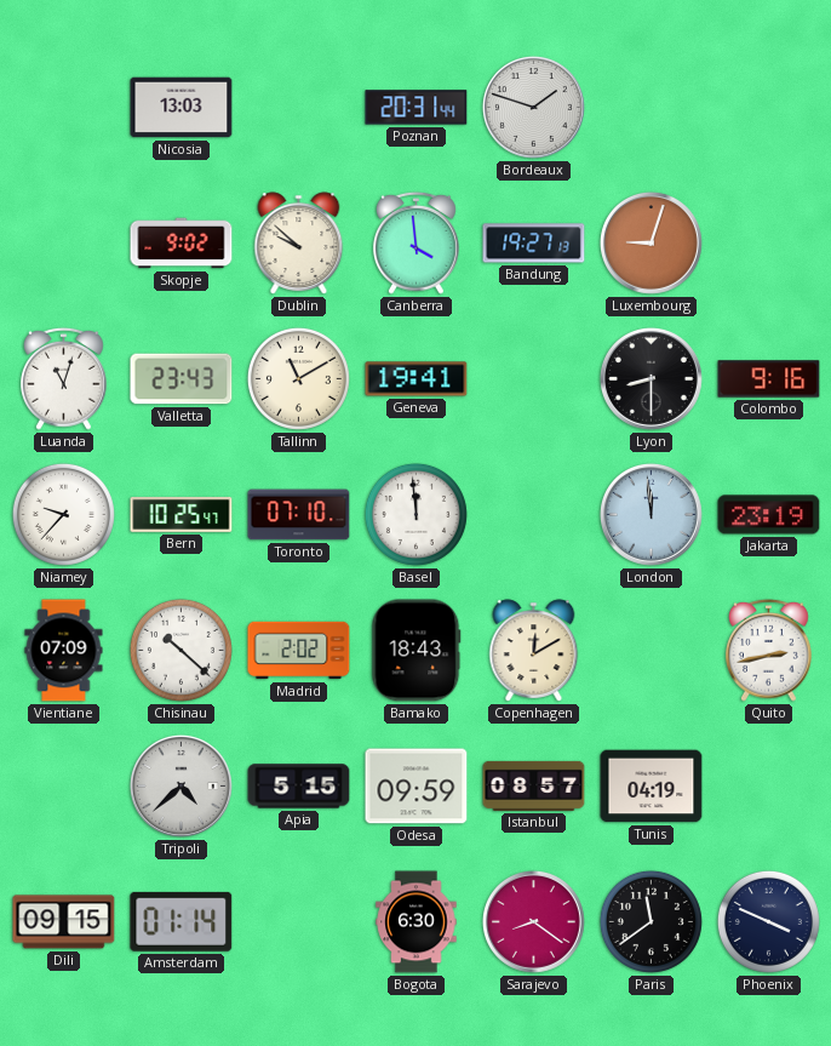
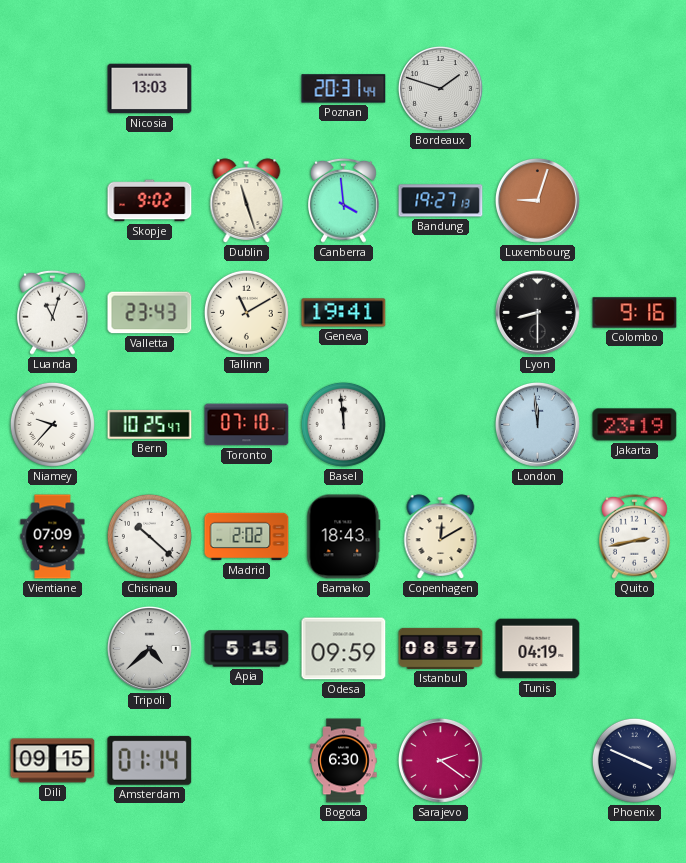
Dublin: 9:52 -> 11:27 (247, 201)
Sarajevo: 8:21 -> 2:21 (440, 760)
Paris: 11:39 -> none (651, 921)
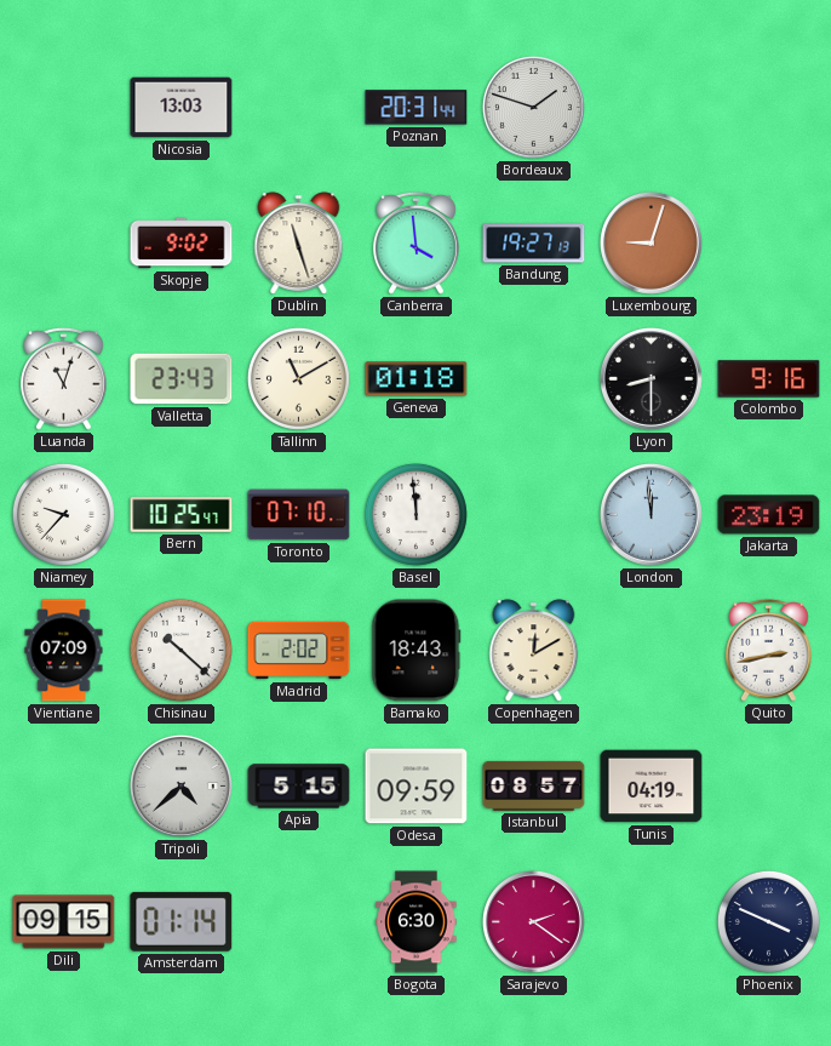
Geneva: 19:41 -> 01:18 (417, 379)
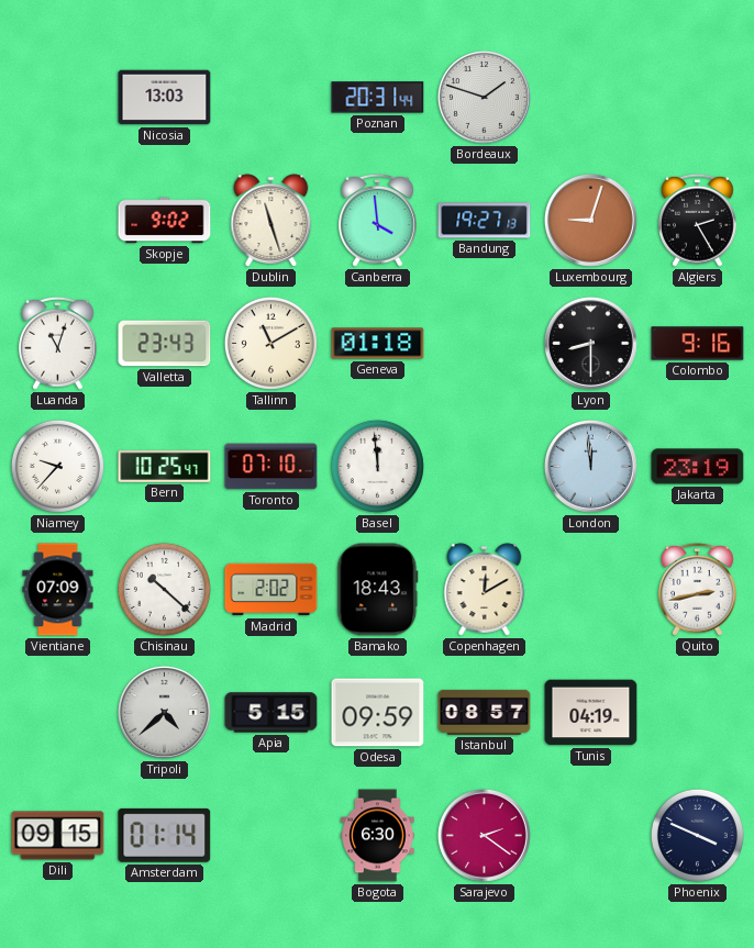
Algiers: none -> 2:25 (698, 220)
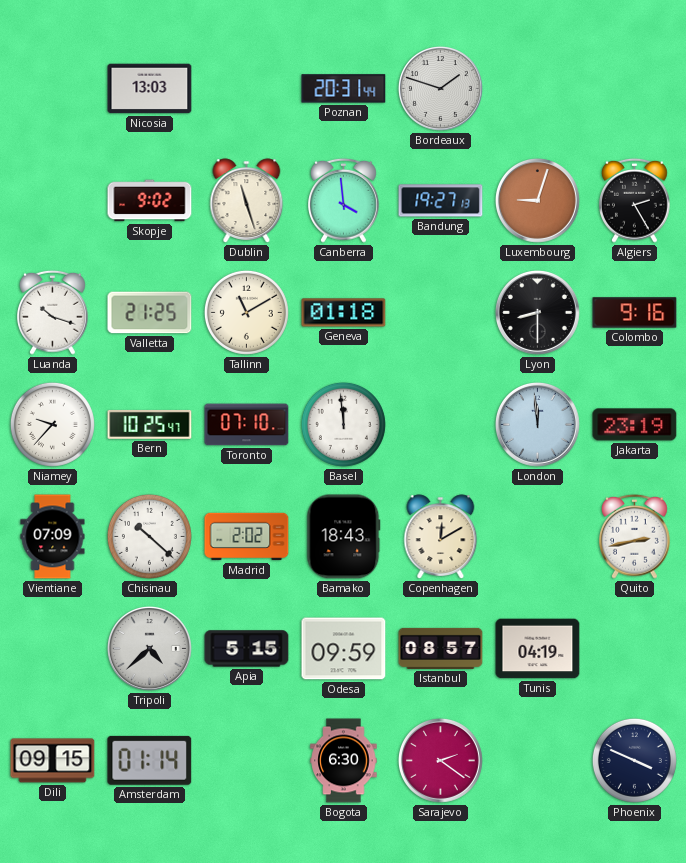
Luanda: 11:03 -> 10:18 (53, 312)
Valletta: 23:43 -> 21:25 (150, 313)
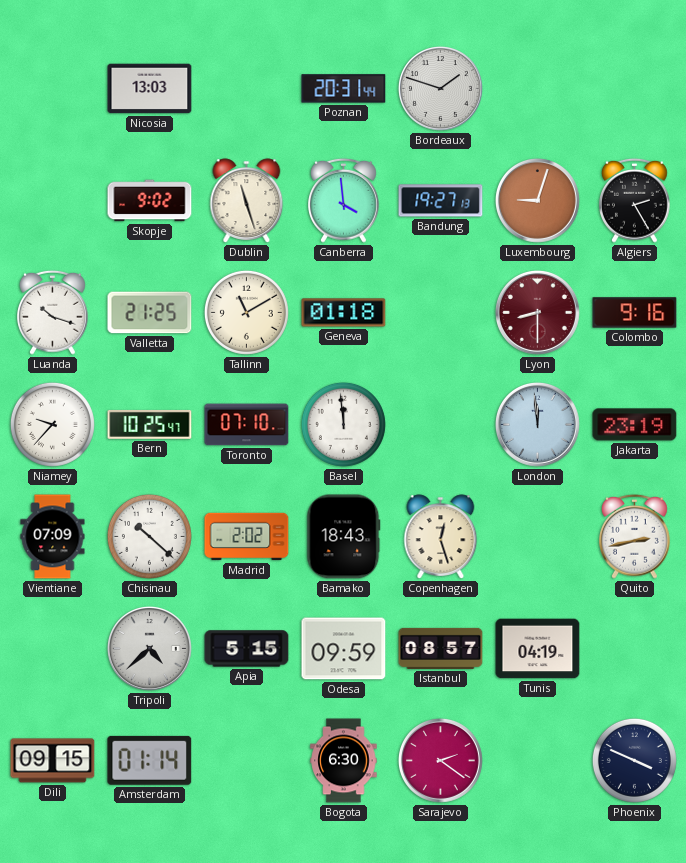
Lyon dial: black -> burgundy (537, 312)
Copenhagen: 12:10 -> 12:27 (441, 537)
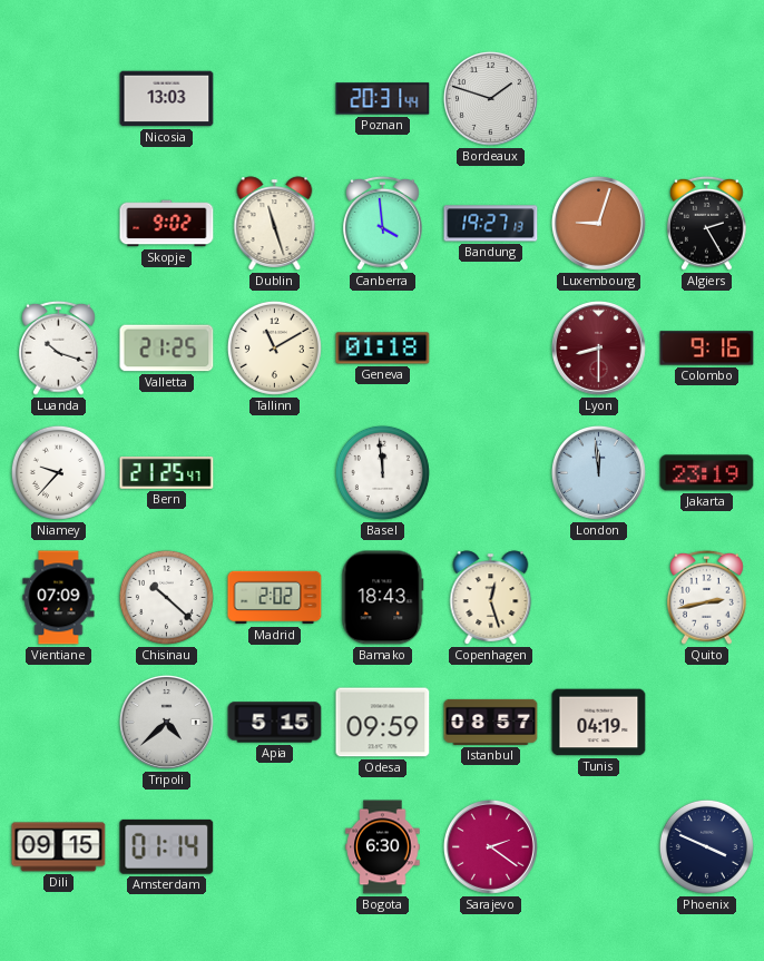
Bern: 10:25 -> 21:25 (167, 472)
Toronto: 07:10 -> none (247, 425)
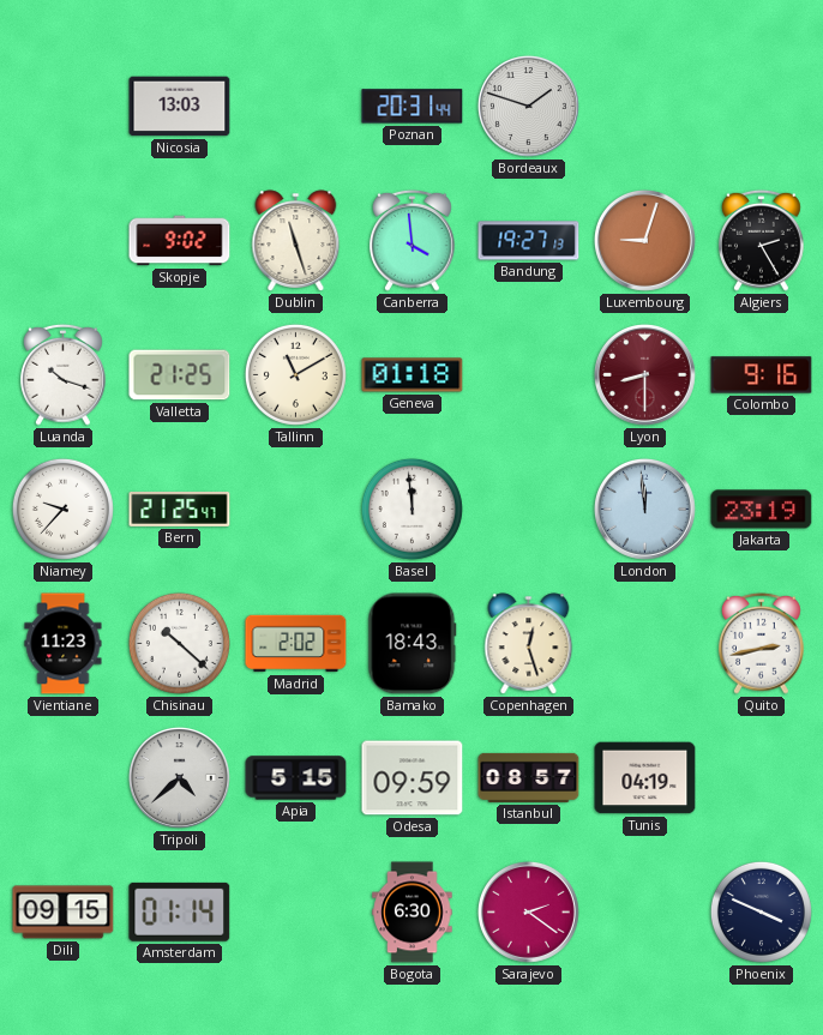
Vientiane: 07:09 -> 11:23 (64, 644)
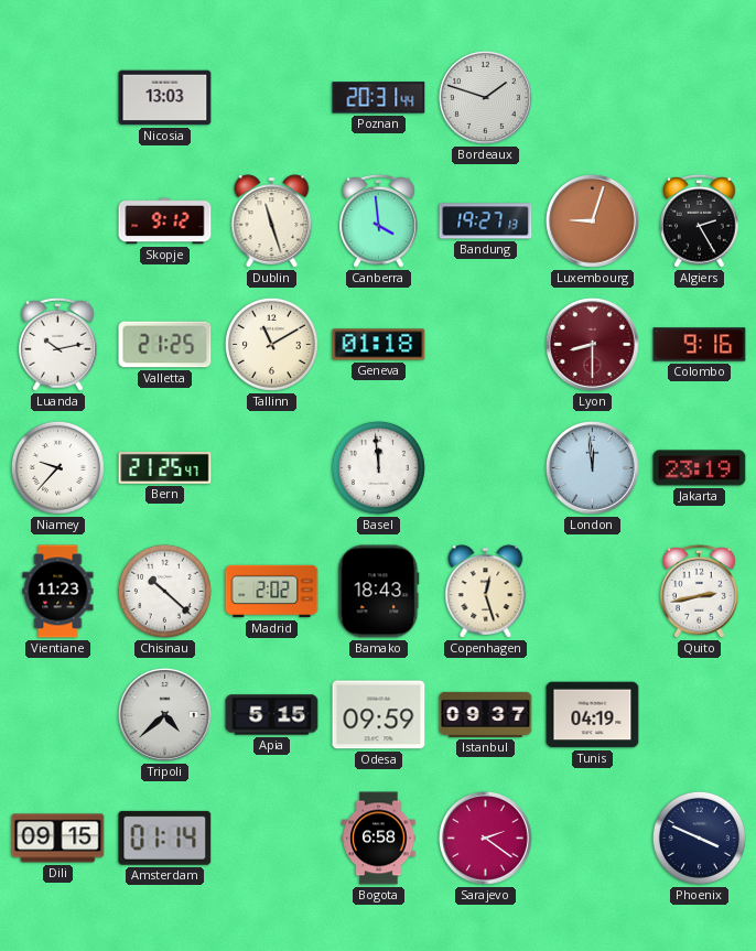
Skopje: 9:02 -> 9:12 (165, 221)
Luanda: 10:18 -> 10:13 (58, 344)
Istanbul: 08:57 -> 09:37 (486, 714)
Bogota: 6:30 -> 6:58 (379, 839)
